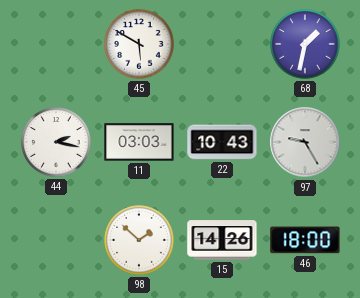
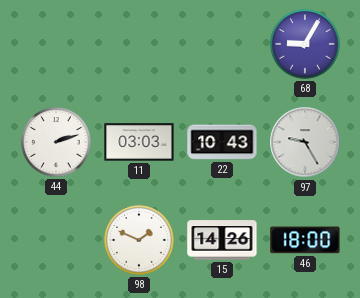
45: 5:50 -> none (139, 44)
68: 1:32 -> 9:05 (305, 44)
44: 2:17 -> 2:12 (56, 142)
98: 1:52 -> 1:49 (139, 240)
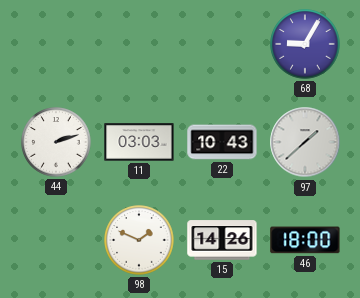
97: 9:25 -> 1:38 (305, 142)
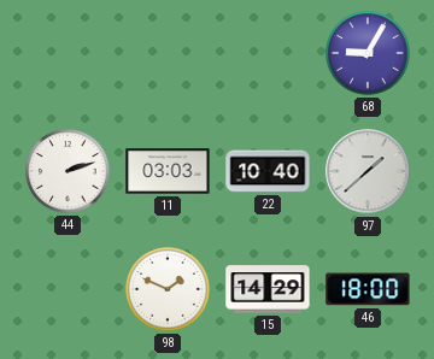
22: 10:43 -> 10:40 (268, 171)
15: 14:26 -> 14:29 (268, 289)
